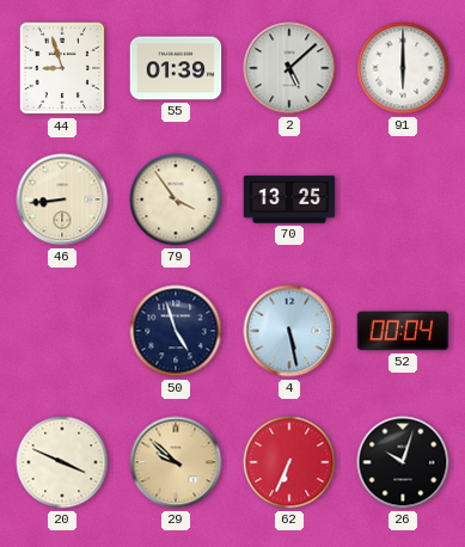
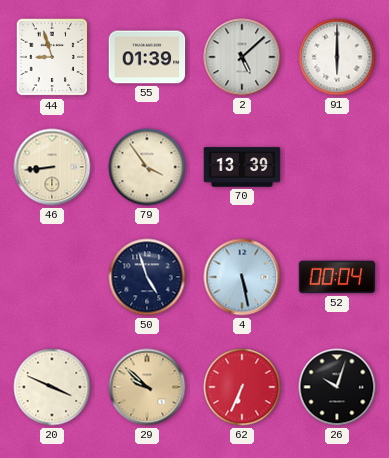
70: 13:25 -> 13:39 (242, 167)
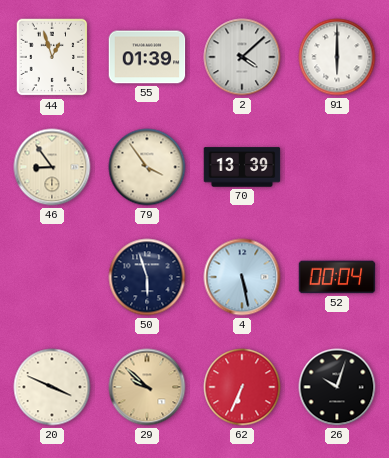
44: 8:57 -> 12:57 (52, 57)
2: 5:08 -> 4:08 (242, 57)
46: 8:44 -> 8:54 (52, 167)
50: 4:57 -> 5:57 (147, 277)
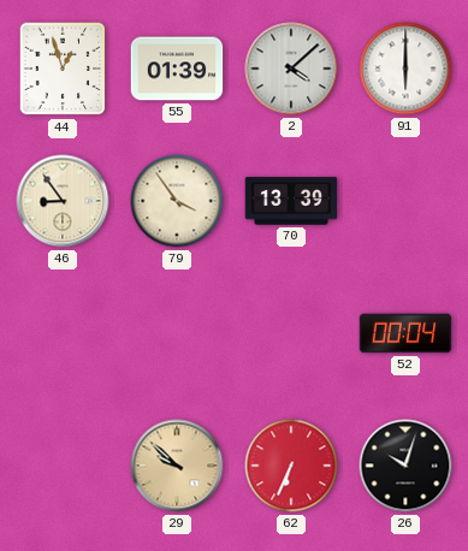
50: 5:57 -> none (147, 277)
4: 5:28 -> none (242, 277)
20: 3:49 -> none (52, 387)
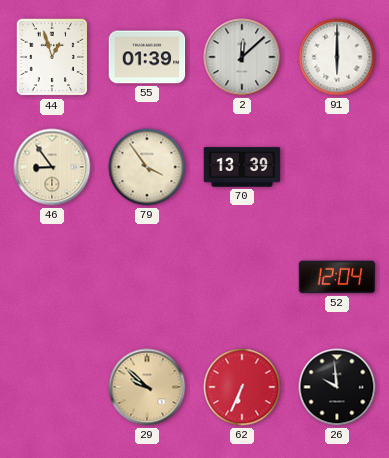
2: 4:08 -> 12:08 (242, 57)
52: 00:04 -> 12:04 (337, 277)
26: 10:03 -> 9:59 (337, 387)
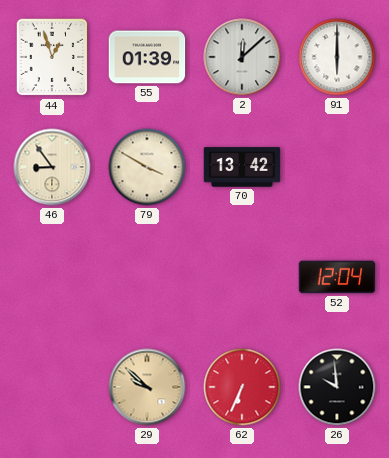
79: 3:54 -> 3:50 (147, 167)
70: 13:39 -> 13:42 (242, 167)
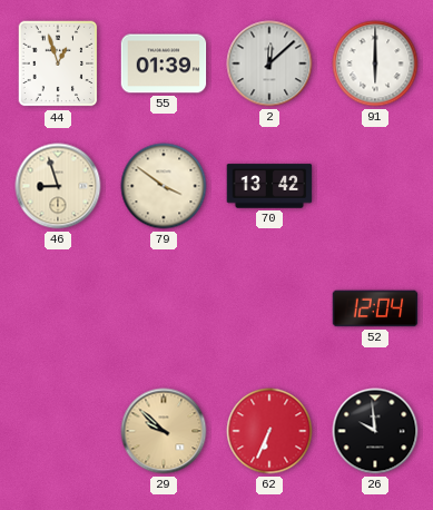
46: 8:54 -> 8:57 (58, 186)
79: 3:50 -> 3:51 (164, 186)
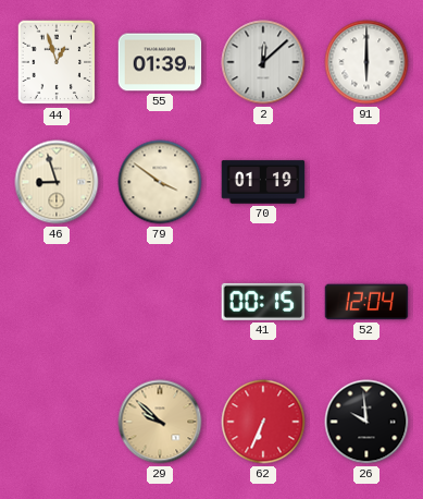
70: 13:42 -> 01:19 (263, 182)
41: none -> 00:15 (263, 302)
